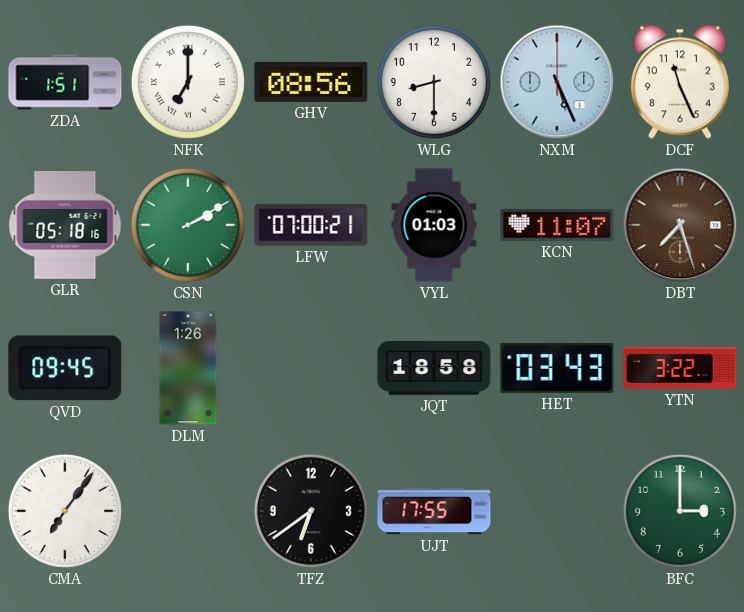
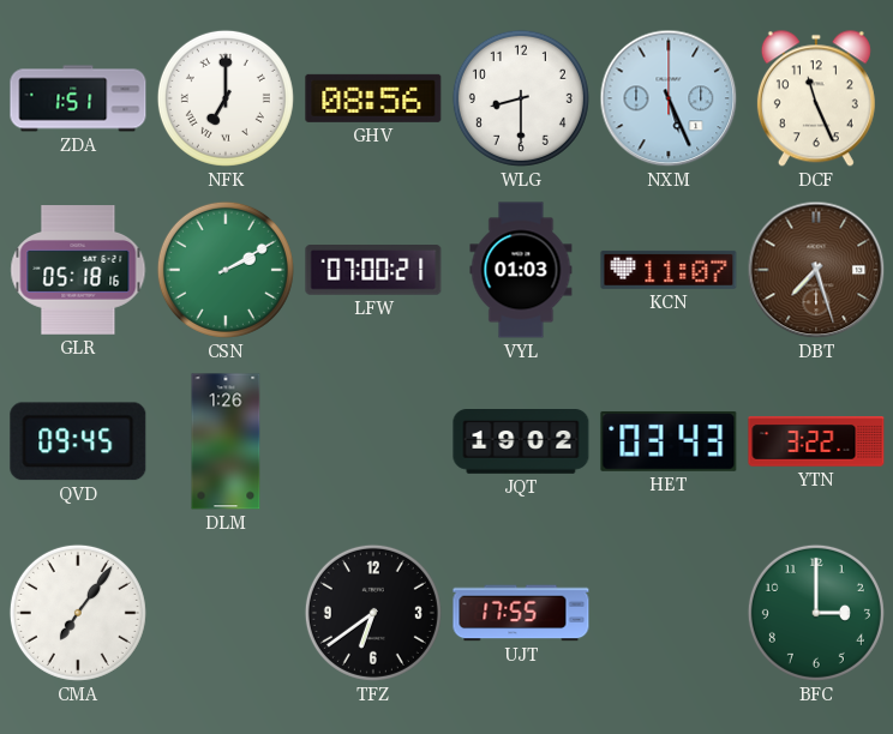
JQT: 18:58 -> 19:02 (521, 443)
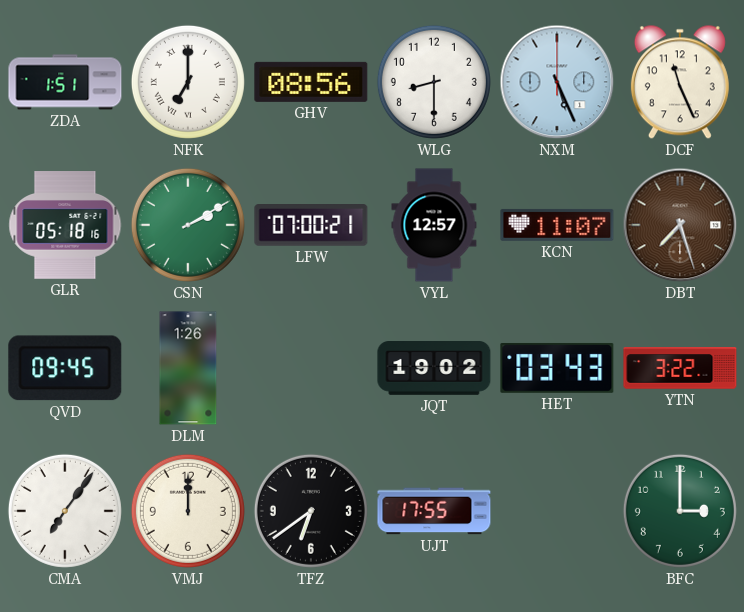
VYL: 01:03 -> 12:57 (434, 225)
VMJ: none -> 12:00 (188, 511)
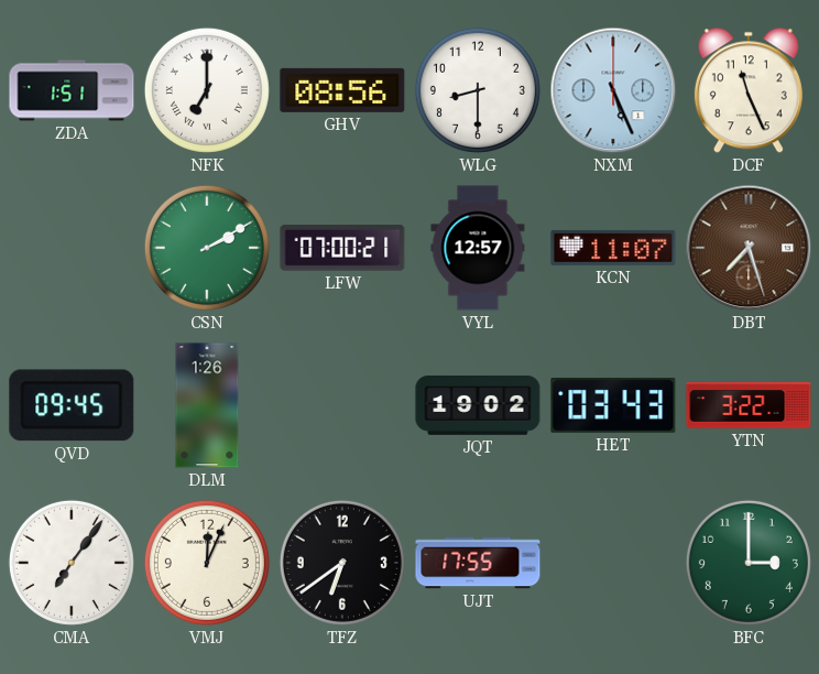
GLR: 05:18 -> none (65, 225)
VMJ: 12:00 -> 12:04 (207, 563)
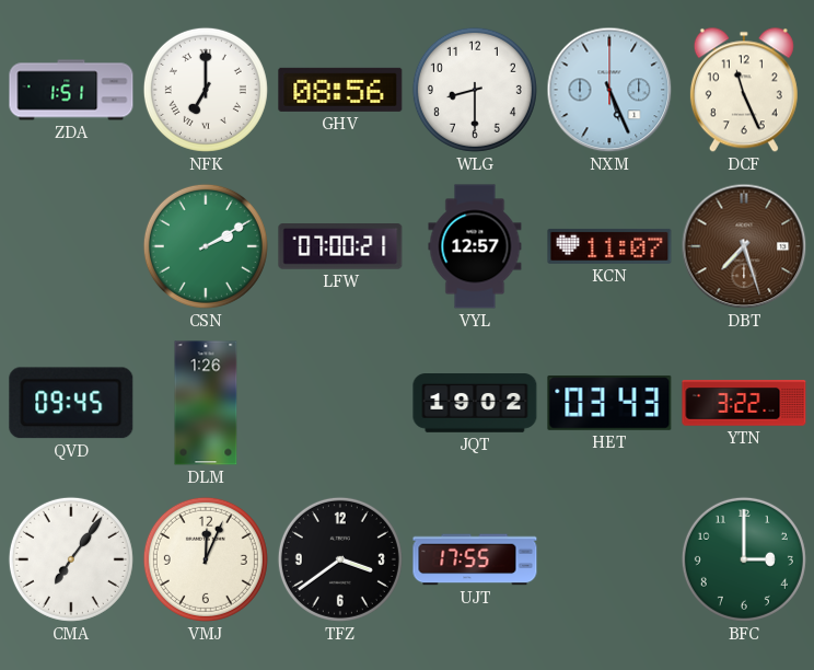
TFZ: 6:39 -> 3:39 (340, 559)
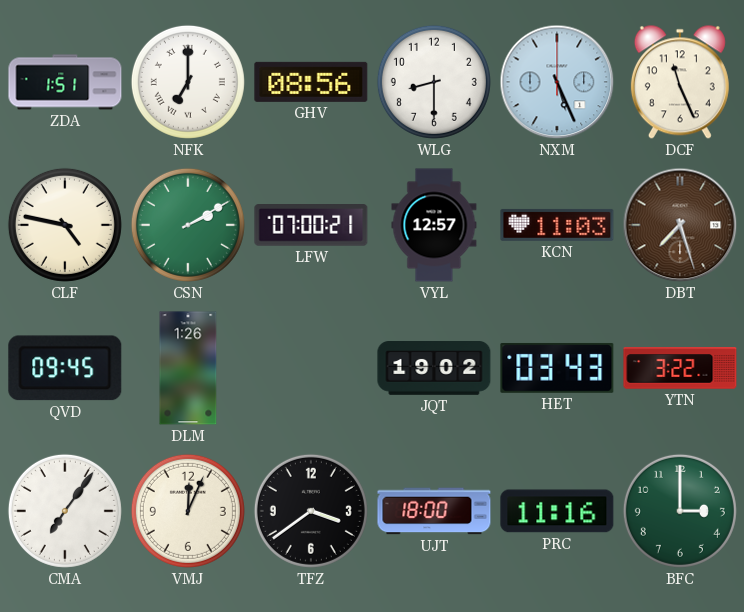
CLF: none -> 4:47 (65, 225)
KCN: 11:07 -> 11:03 (557, 225)
UJT: 17:55 -> 18:00 (434, 511)
PRC: none -> 11:16 (557, 511)
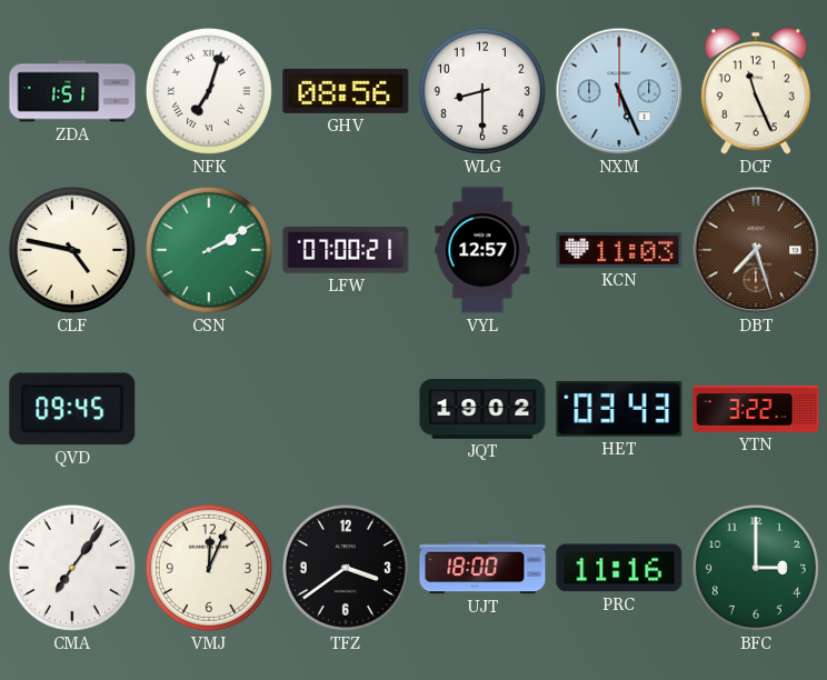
NFK: 7:00 -> 7:03 (209, 91)
DLM: 1:26 -> none (188, 368)
